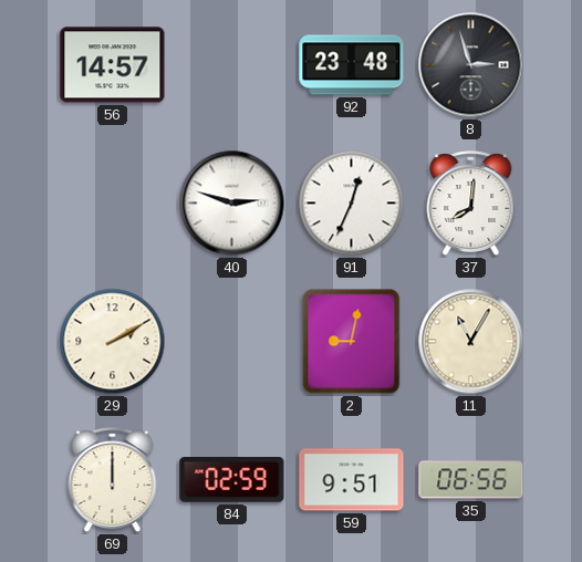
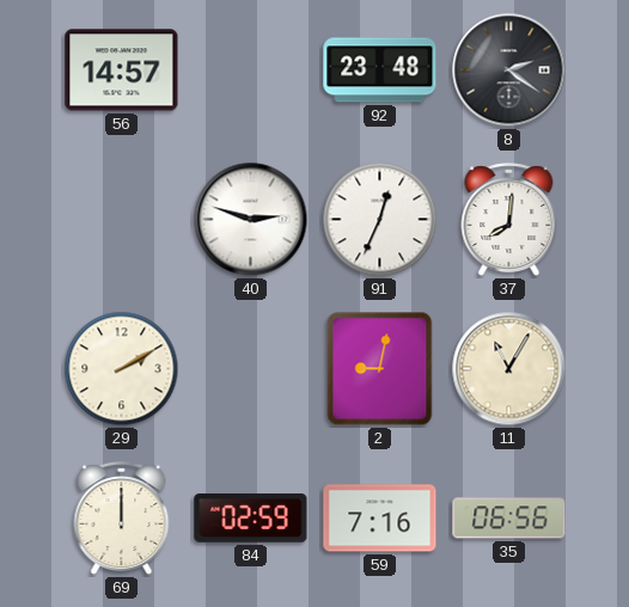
8: 2:57 -> 2:21 (509, 70)
59: 9:51 -> 7:16 (380, 519)
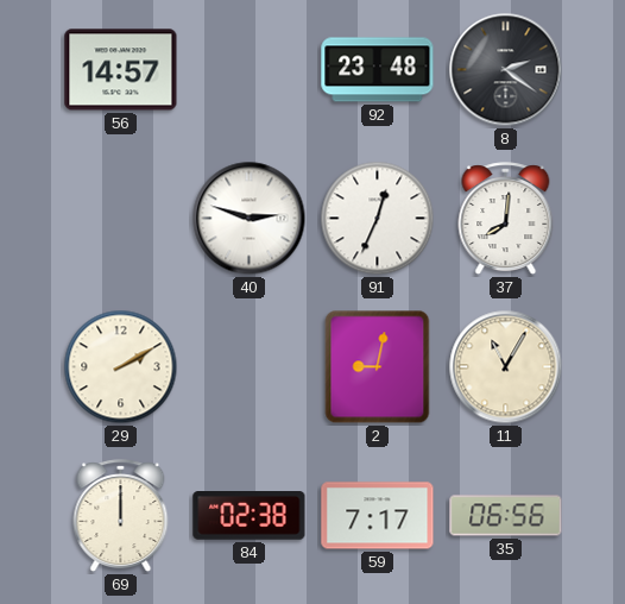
84: 02:59 -> 02:38 (250, 516)
59: 7:16 -> 7:17 (378, 516)
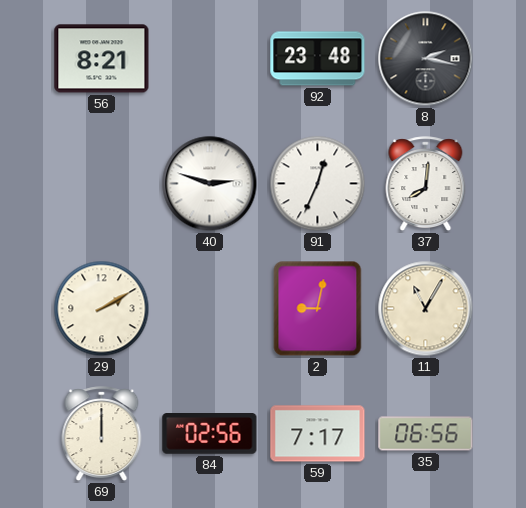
56: 14:57 -> 8:21 (102, 59)
8: 2:21 -> 2:17 (426, 59)
84: 02:38 -> 02:56 (210, 434)
